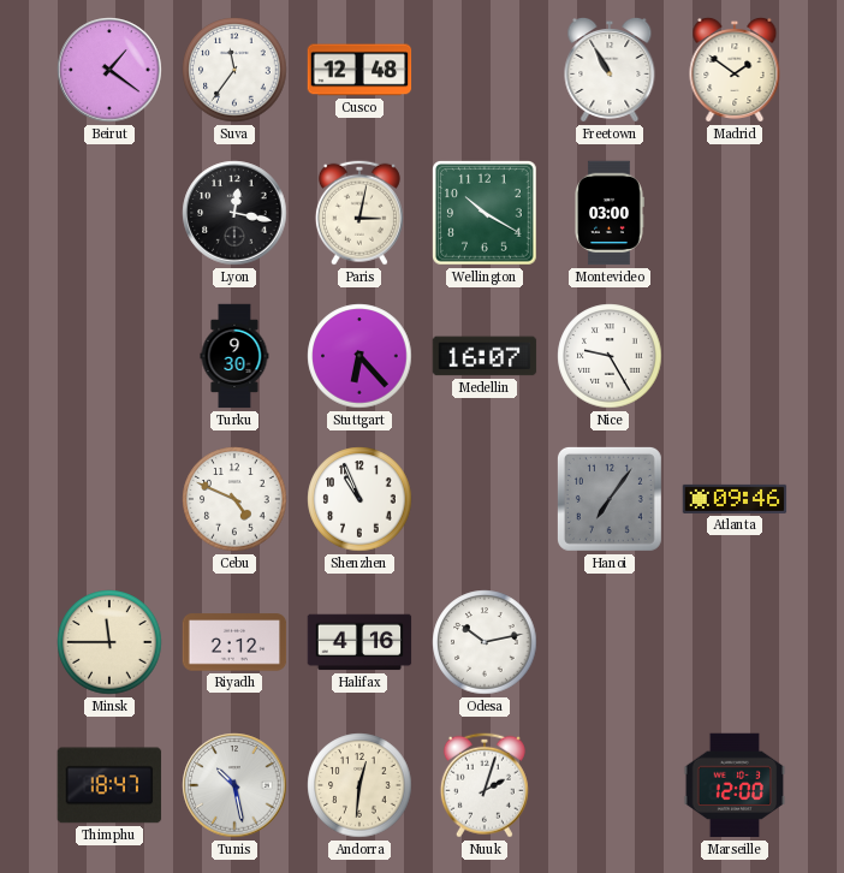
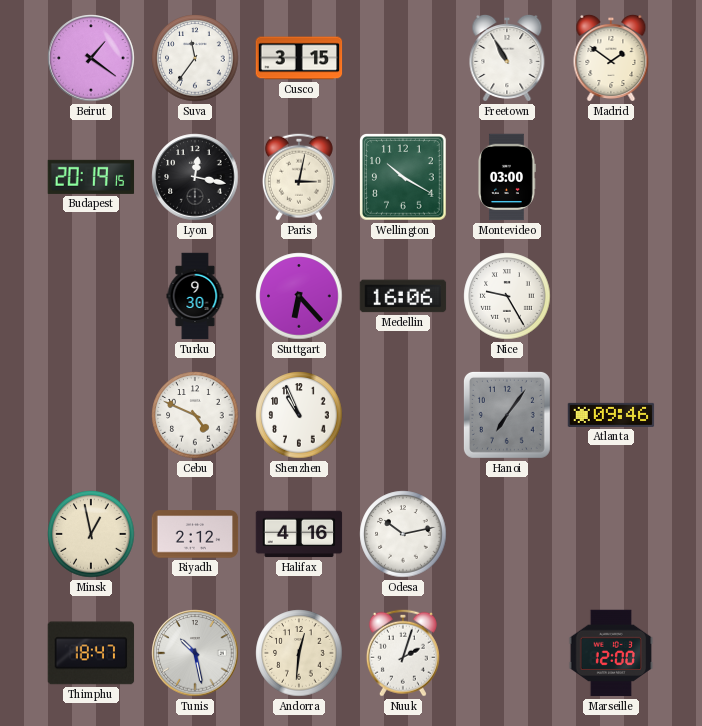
Cusco: 12:48 -> 3:15 (299, 58)
Budapest: none -> 20:19 (91, 177)
Medellin: 16:07 -> 16:06 (403, 296)
Minsk: 11:45 -> 12:58 (91, 534)
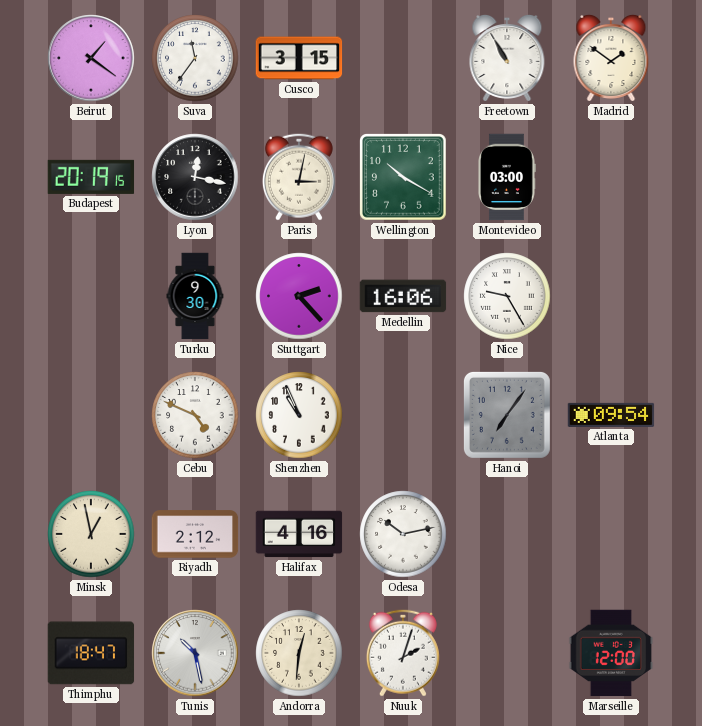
Stuttgart: 6:23 -> 2:23 (299, 296)
Atlanta: 09:46 -> 09:54 (611, 415)
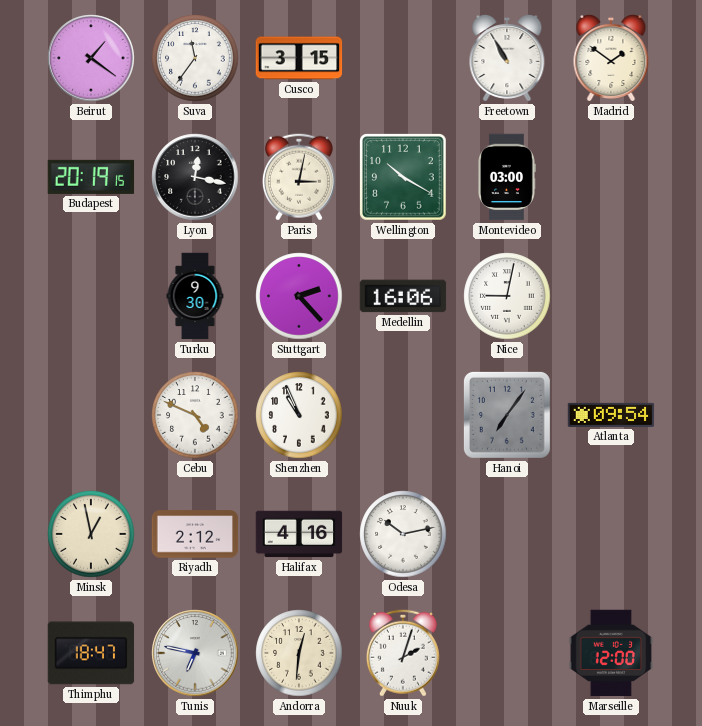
Nice: 9:25 -> 9:02 (507, 296)
Tunis: 10:28 -> 6:47 (195, 653)
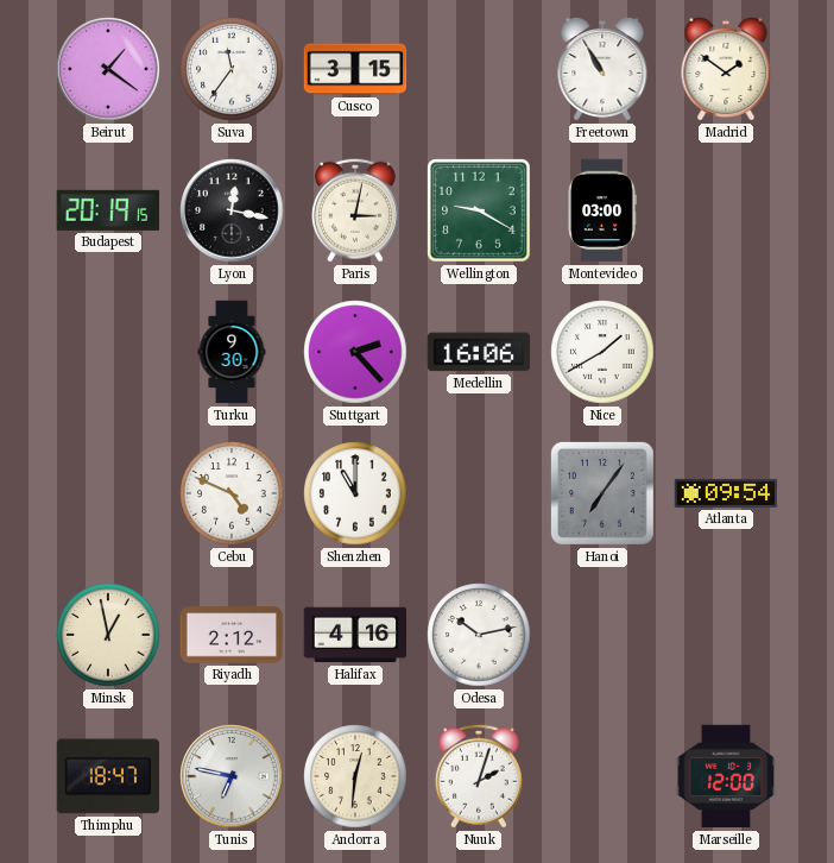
Wellington: 10:20 -> 9:20 (480, 212)
Nice: 9:02 -> 1:40 (602, 352)
Shenzhen: 10:56 -> 11:00 (355, 493)
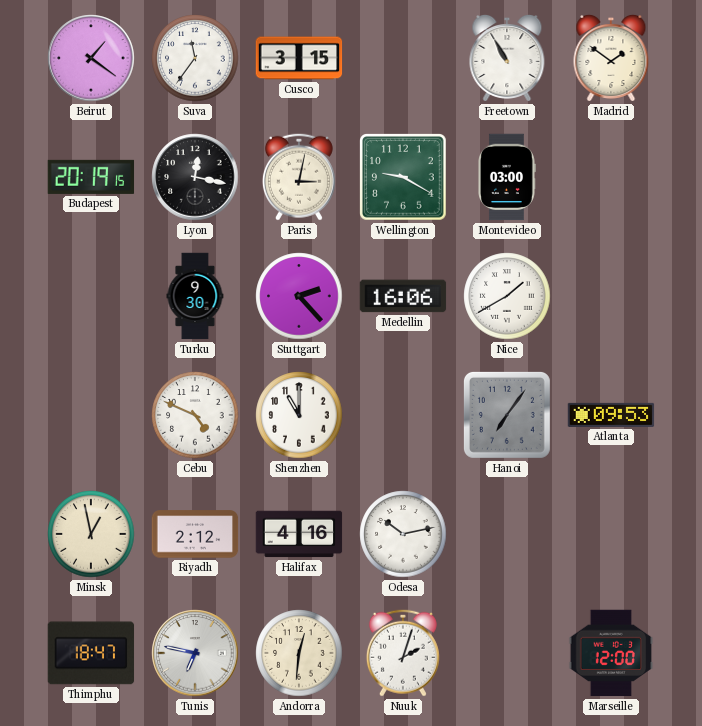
Atlanta: 09:54 -> 09:53 (611, 415)
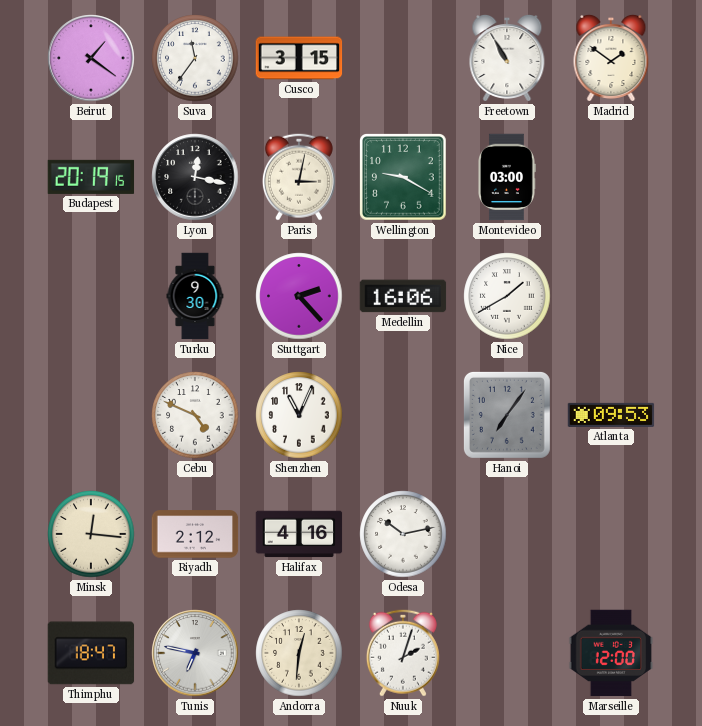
Shenzhen: 11:00 -> 11:04 (299, 415)
Minsk: 12:58 -> 12:16 (91, 534)
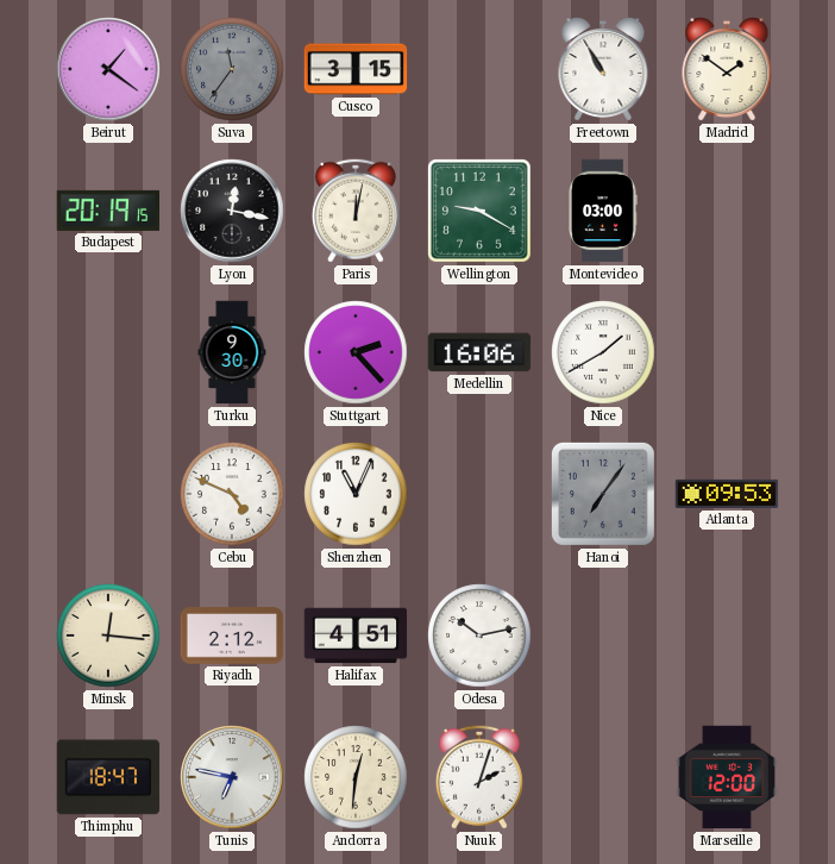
Suva dial: white -> grey (232, 69)
Paris: 3:02 -> 12:02 (356, 211)
Halifax: 4:16 -> 4:51 (356, 636)
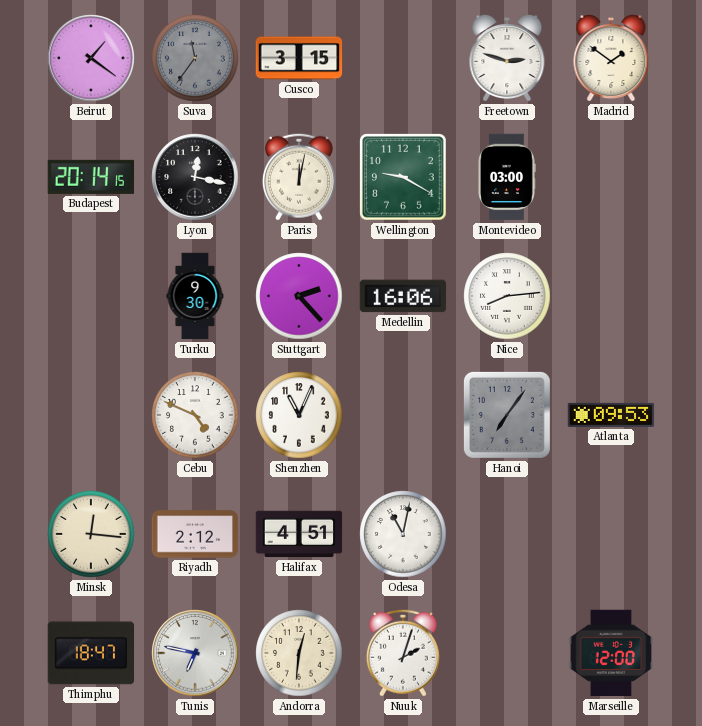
Freetown: 10:55 -> 2:48 (507, 58)
Budapest: 20:19 -> 20:14 (91, 177)
Nice: 1:40 -> 8:14 (507, 296)
Odesa: 10:13 -> 11:02 (403, 534)
